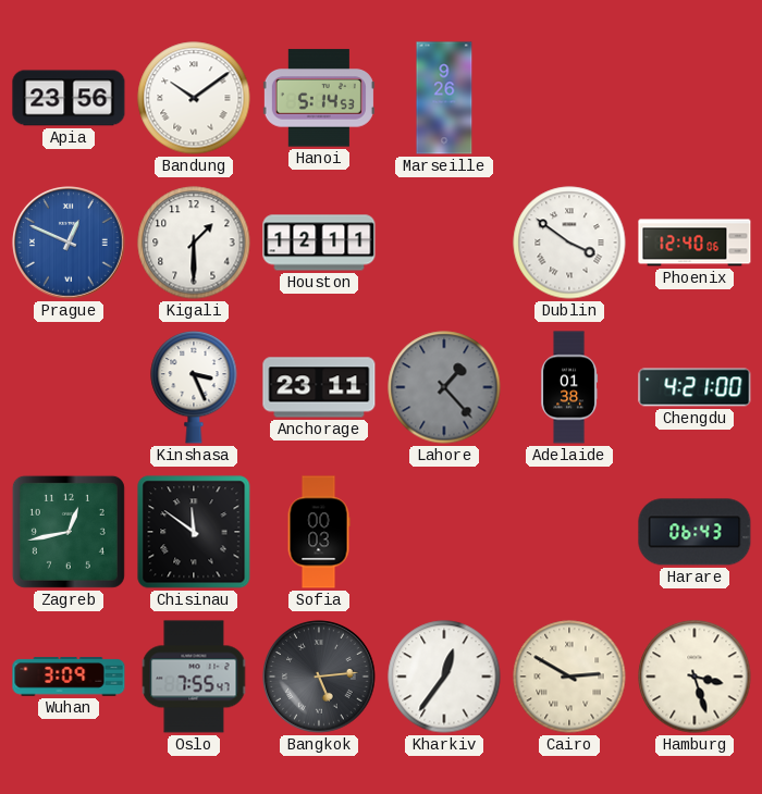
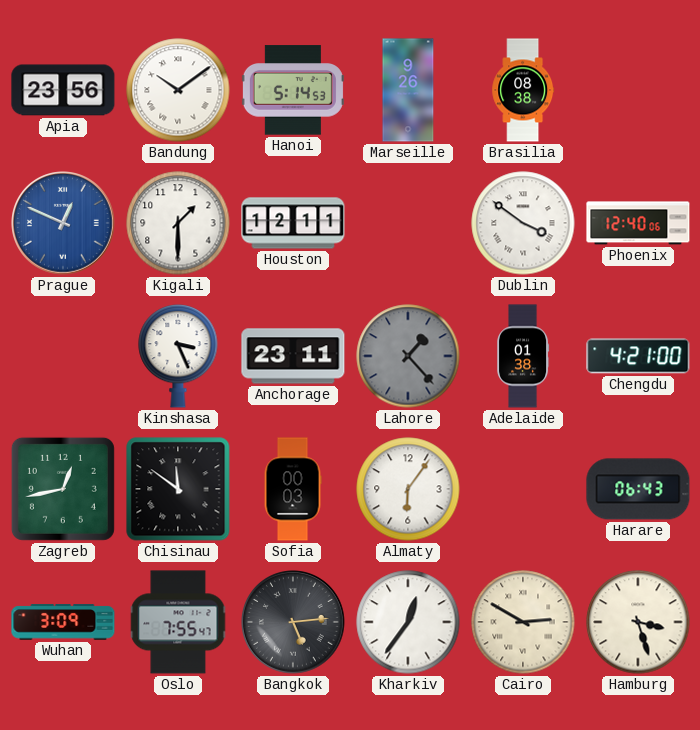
Brasilia: none -> 08:38 (523, 90)
Almaty: none -> 6:06 (408, 489)
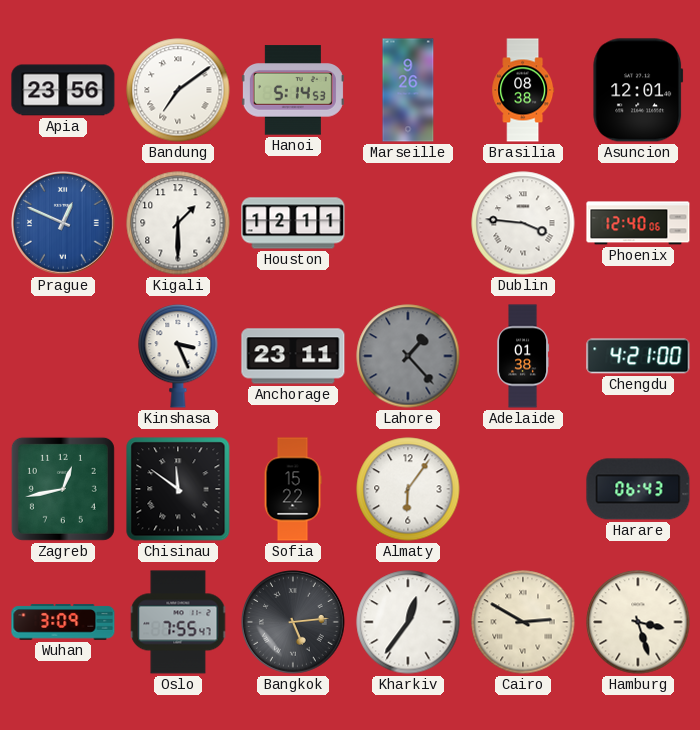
Bandung: 10:09 -> 7:09 (178, 90)
Asuncion: none -> 12:01 (638, 90)
Dublin: 3:51 -> 3:46 (523, 223)
Sofia: 00:03 -> 15:22 (293, 489)
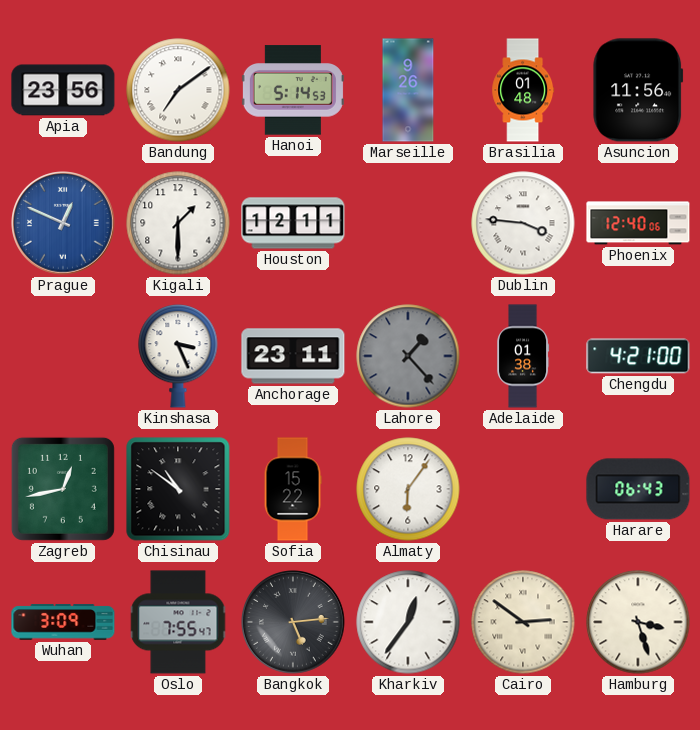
Brasilia: 08:38 -> 01:48 (523, 90)
Asuncion: 12:01 -> 11:56 (638, 90)
Chisinau: 11:51 -> 10:51 (178, 489)
Cairo: 2:50 -> 2:51 (523, 622)
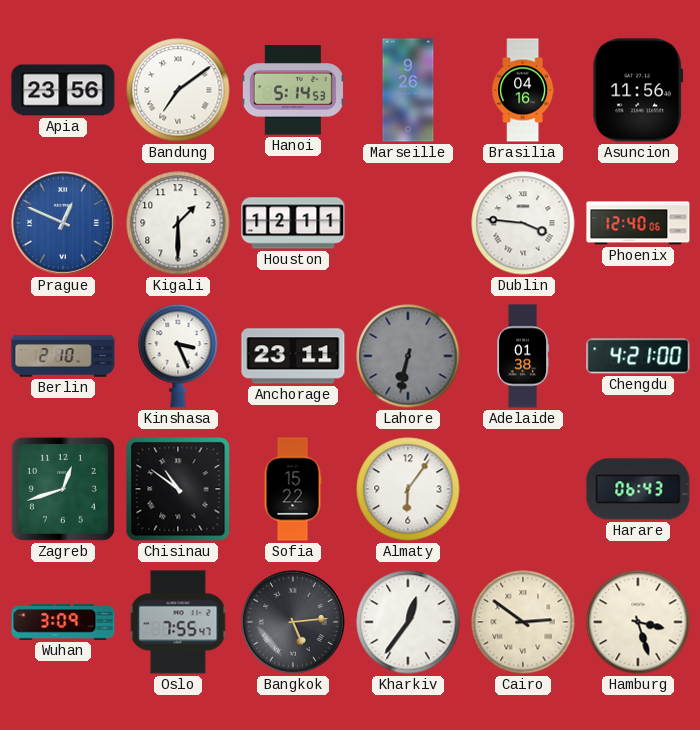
Brasilia: 01:48 -> 04:16 (523, 90)
Berlin: none -> 2:10 (63, 356)
Lahore: 1:23 -> 6:32 (408, 356)
Zagreb: 12:43 -> 12:42 (63, 489)
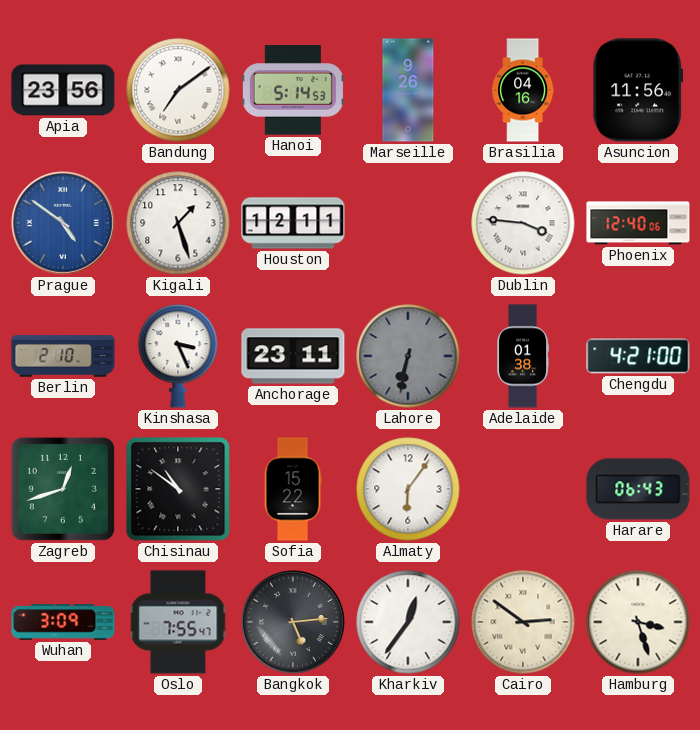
Prague: 12:49 -> 4:51 (64, 224)
Kigali: 1:30 -> 1:27 (178, 223)
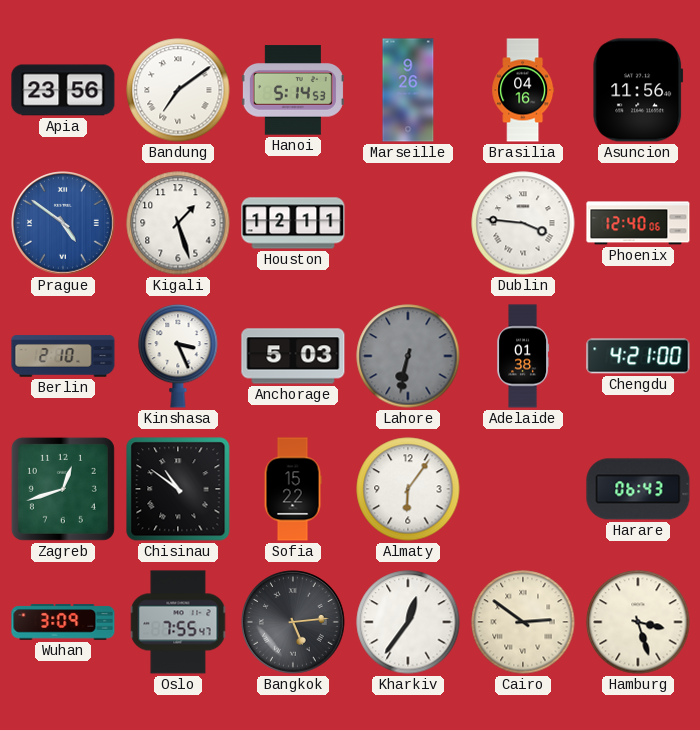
Anchorage: 23:11 -> 5:03 (293, 356)
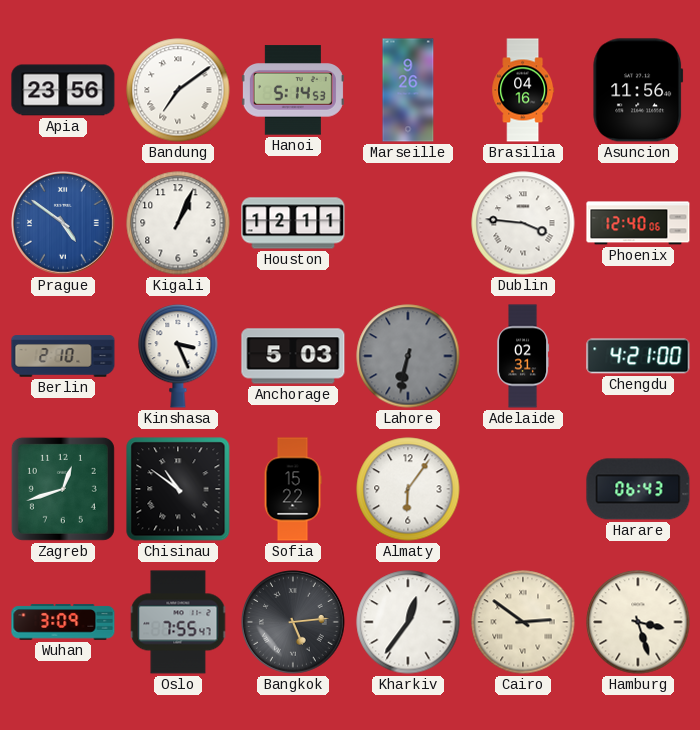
Kigali: 1:27 -> 1:04 (178, 223)
Adelaide: 01:38 -> 02:31 (523, 356)
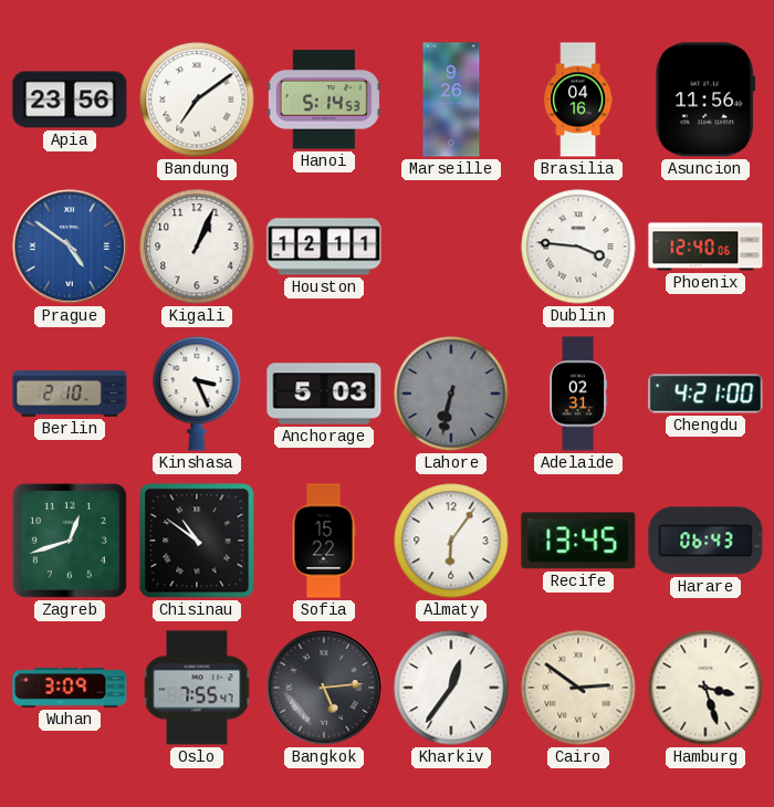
Recife: none -> 13:45 (578, 541)
